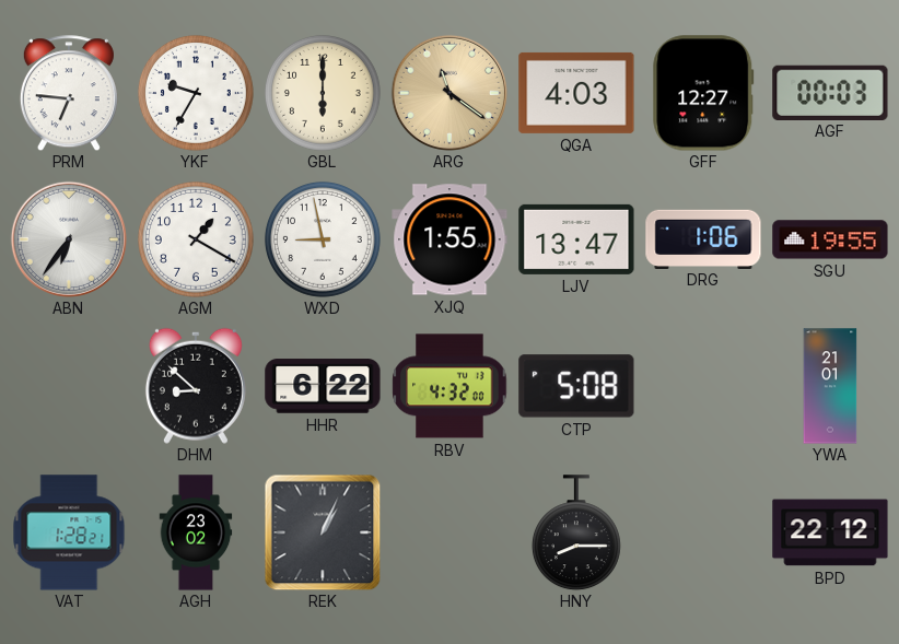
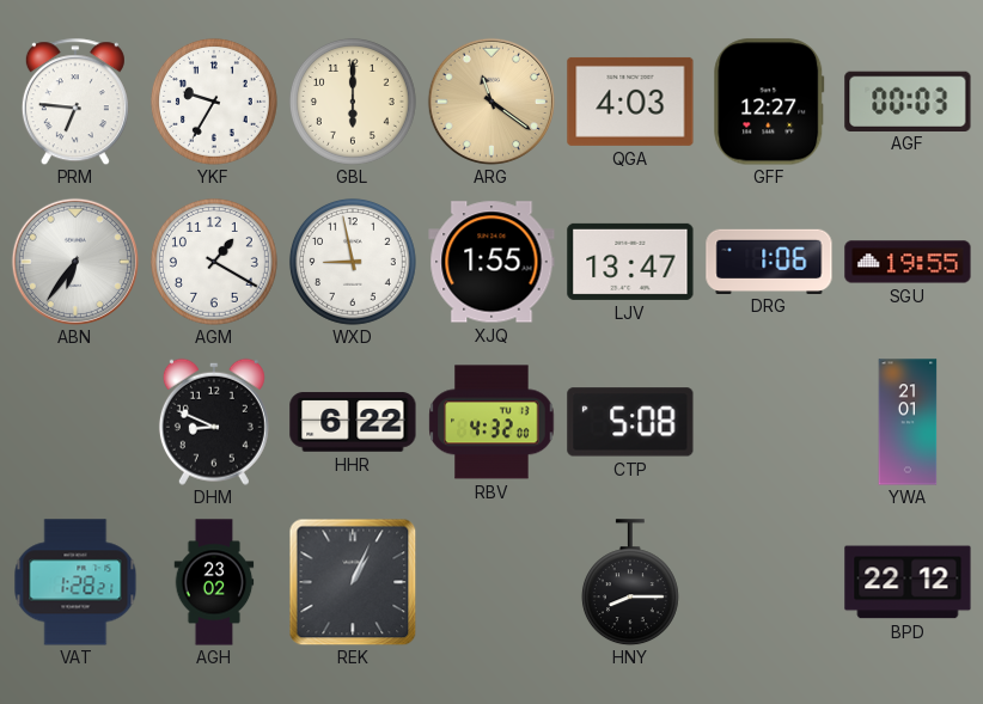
DHM: 8:52 -> 8:49 (214, 422)
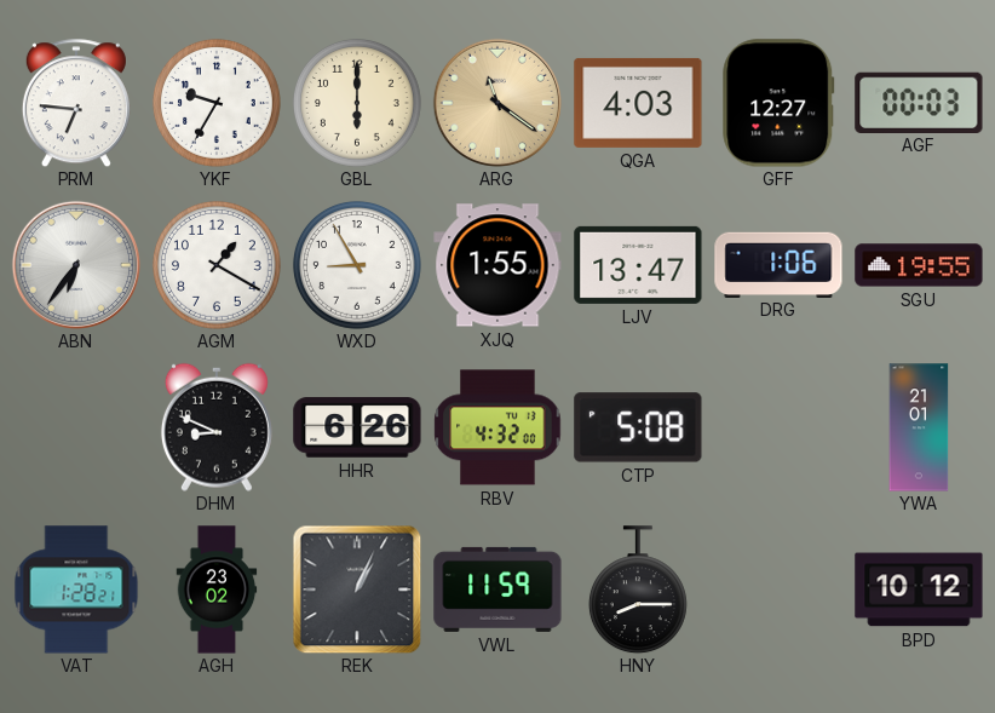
WXD: 8:58 -> 8:55 (357, 265)
HHR: 6:22 -> 6:26 (357, 427)
VWL: none -> 11:59 (497, 590)
BPD: 22:12 -> 10:12 (919, 590)
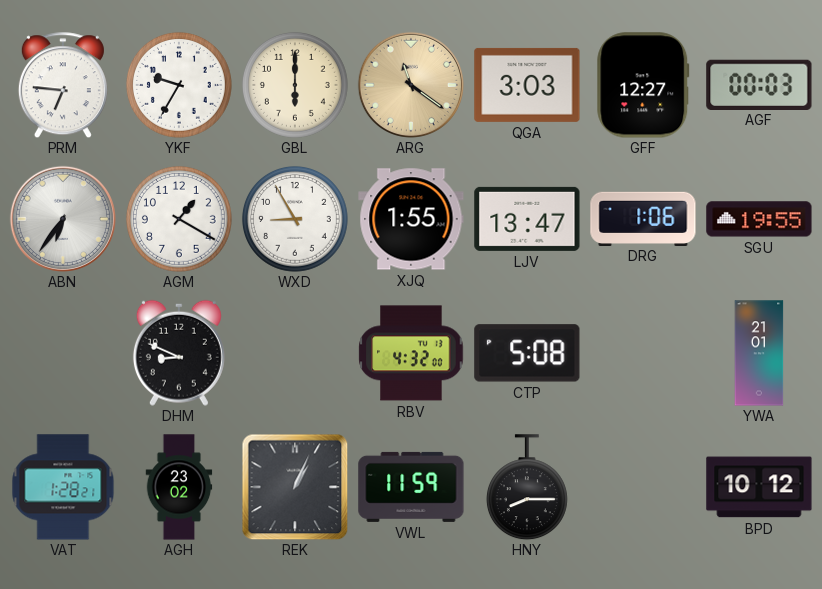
QGA: 4:03 -> 3:03 (527, 85)
HHR: 6:26 -> none (357, 427)
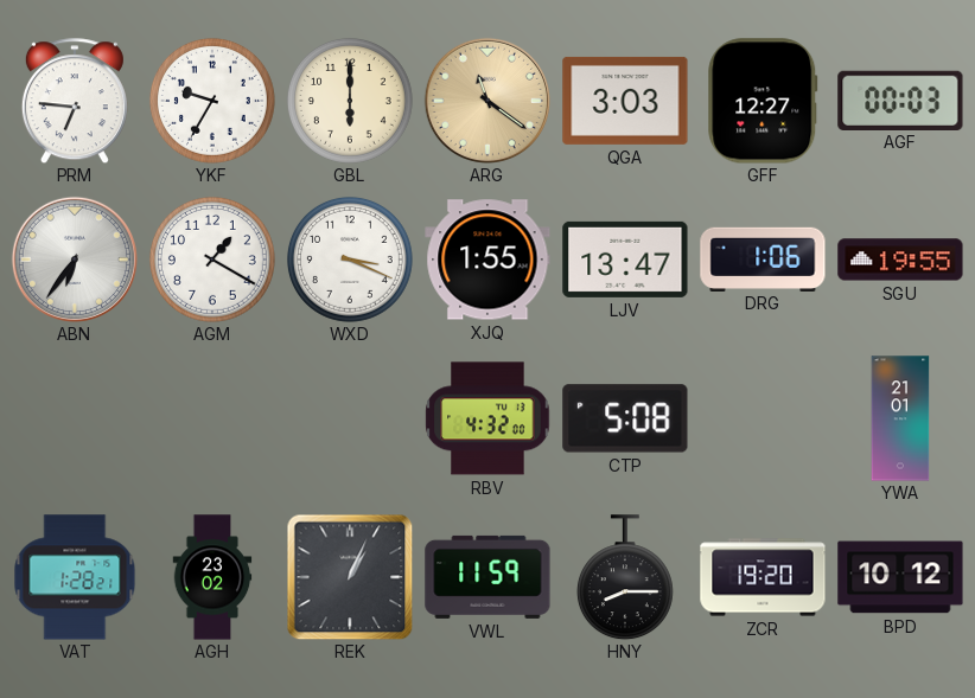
WXD: 8:55 -> 3:19 (350, 260)
DHM: 8:49 -> none (179, 353)
ZCR: none -> 19:20 (763, 577)
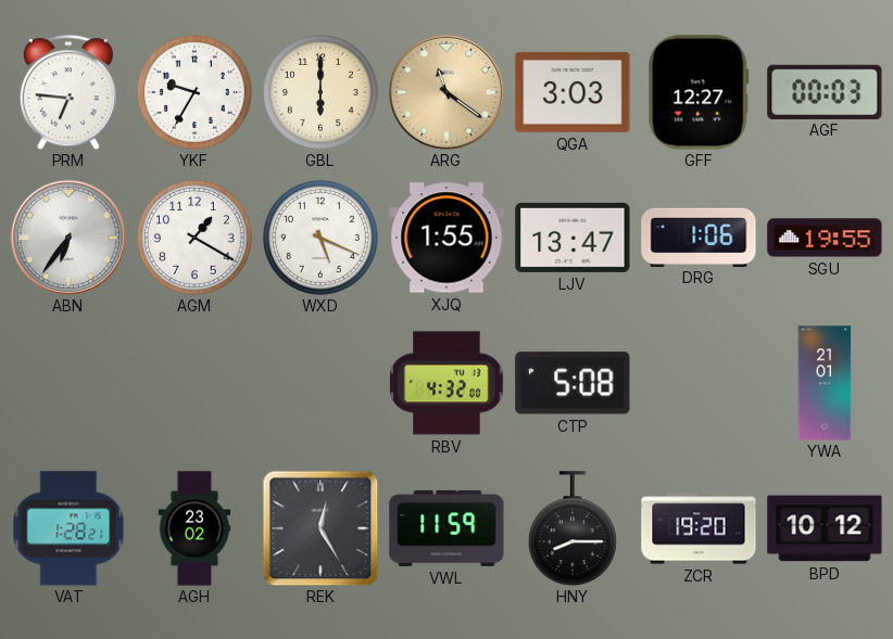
WXD: 3:19 -> 5:19 (320, 238)
REK: 1:04 -> 12:25 (320, 528)
